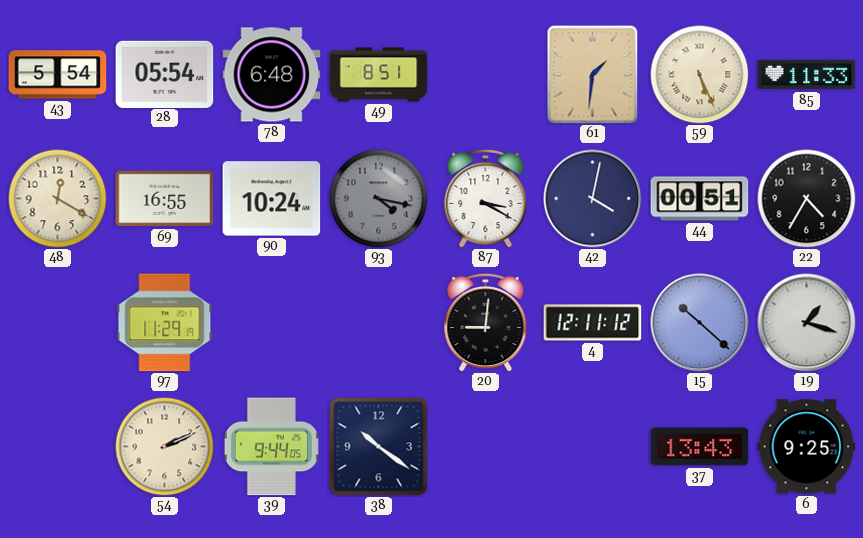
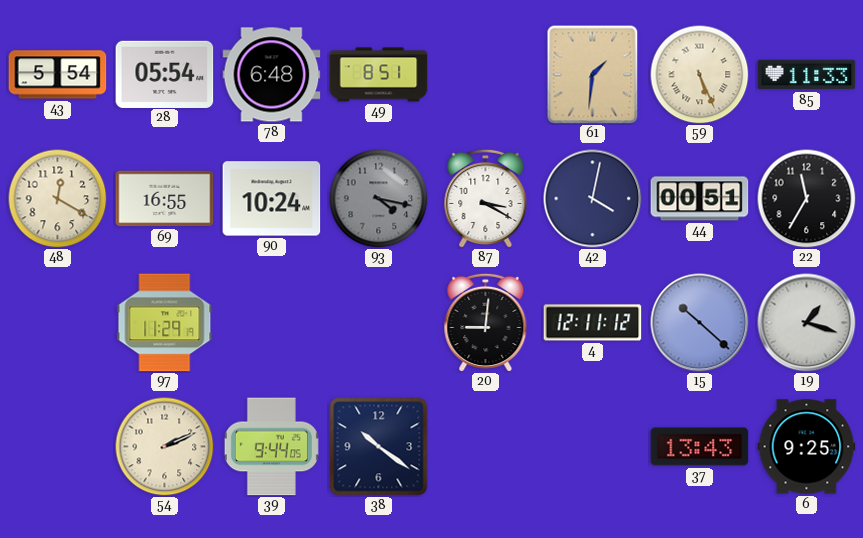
22: 4:35 -> 11:35 (807, 199)
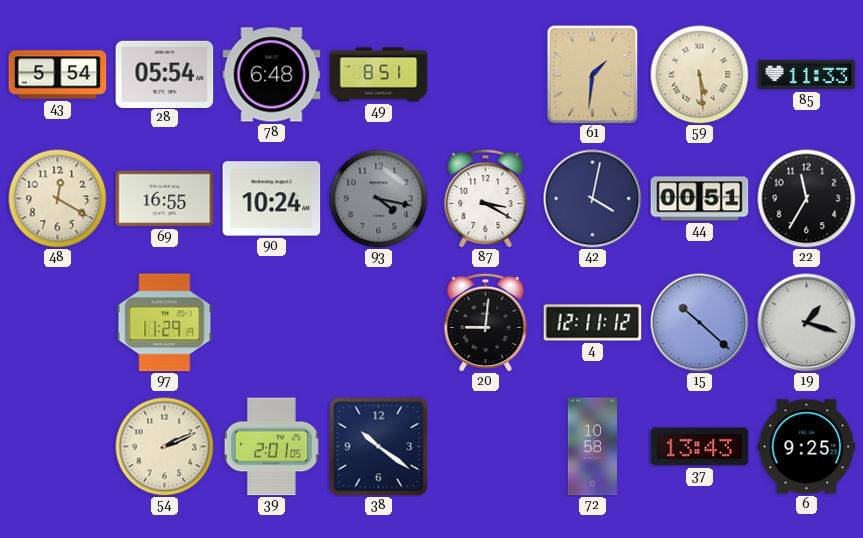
59: 5:26 -> 5:29 (700, 75)
39: 9:44 -> 2:01 (271, 447)
72: none -> 10:58 (592, 447)
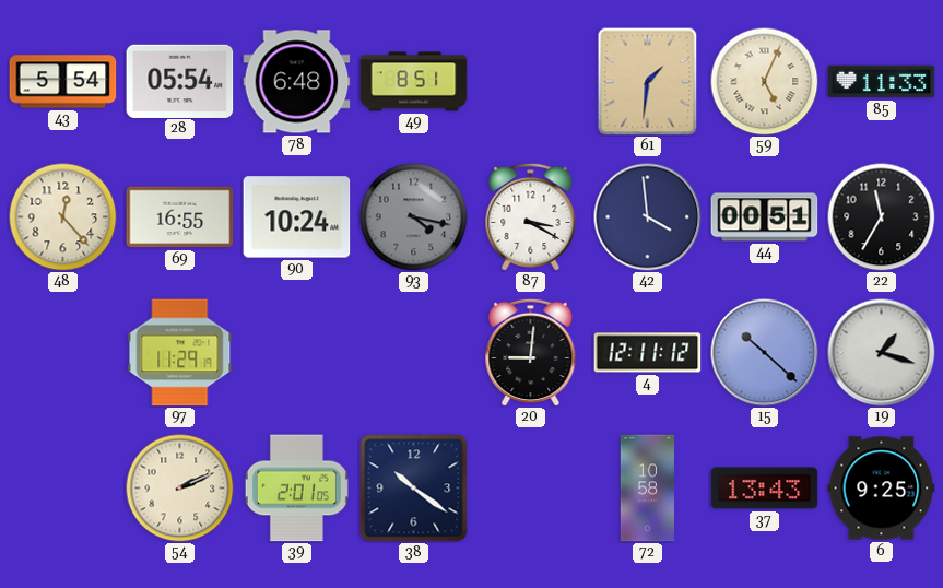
59: 5:29 -> 5:04 (765, 82)
48: 12:20 -> 12:23 (63, 217)
42: 4:02 -> 3:59 (648, 217)
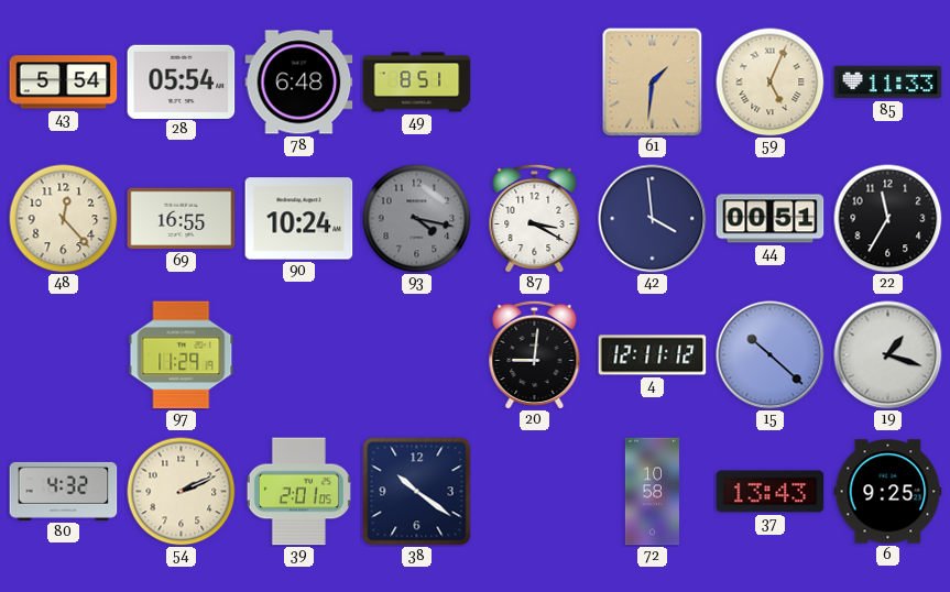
80: none -> 4:32 (64, 491)
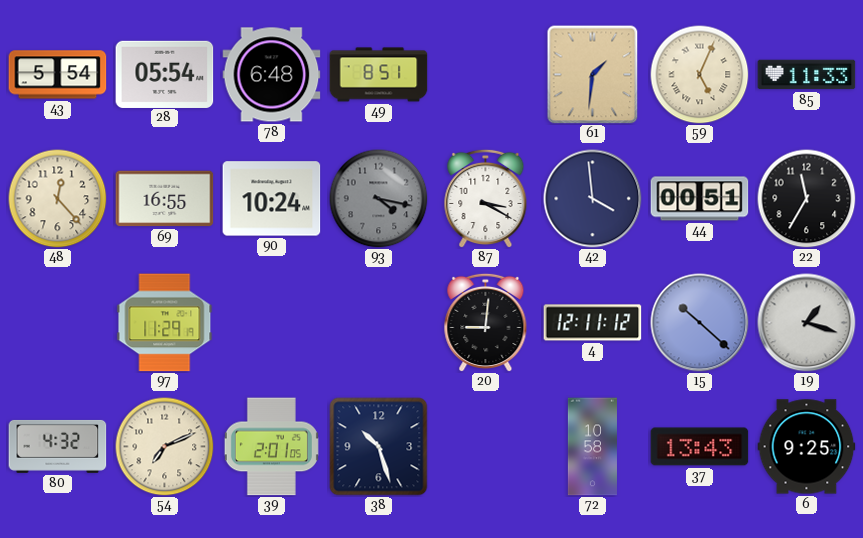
54: 2:11 -> 7:11 (165, 447)
38: 10:21 -> 10:27 (379, 447)
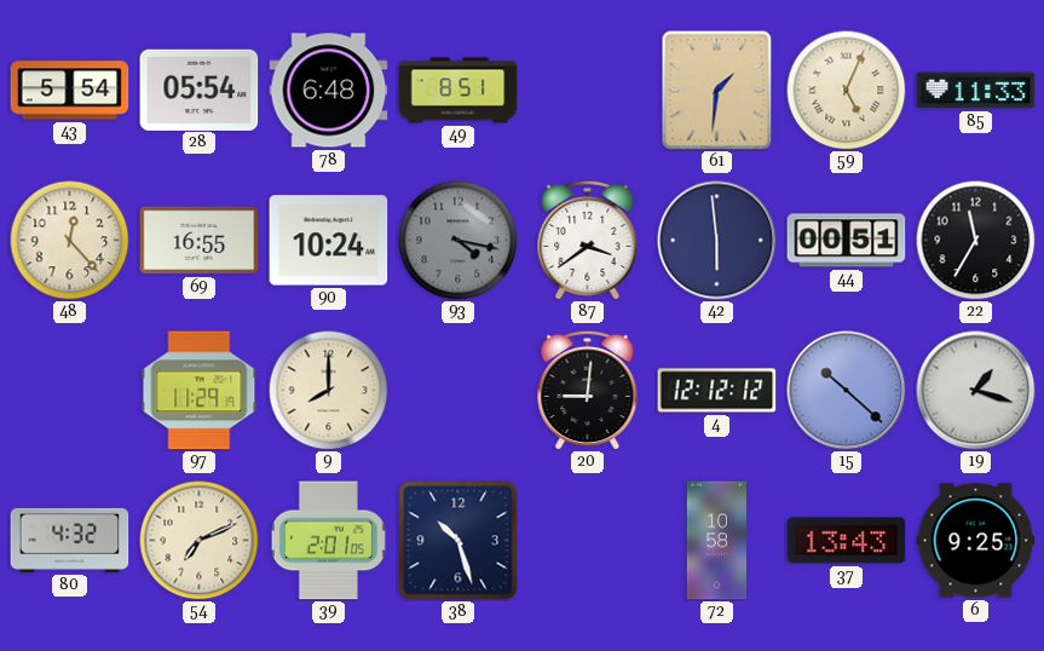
87: 3:20 -> 3:39 (588, 240)
42: 3:59 -> 5:59 (717, 241)
9: none -> 8:00 (329, 391)
4: 12:11 -> 12:12 (717, 391)
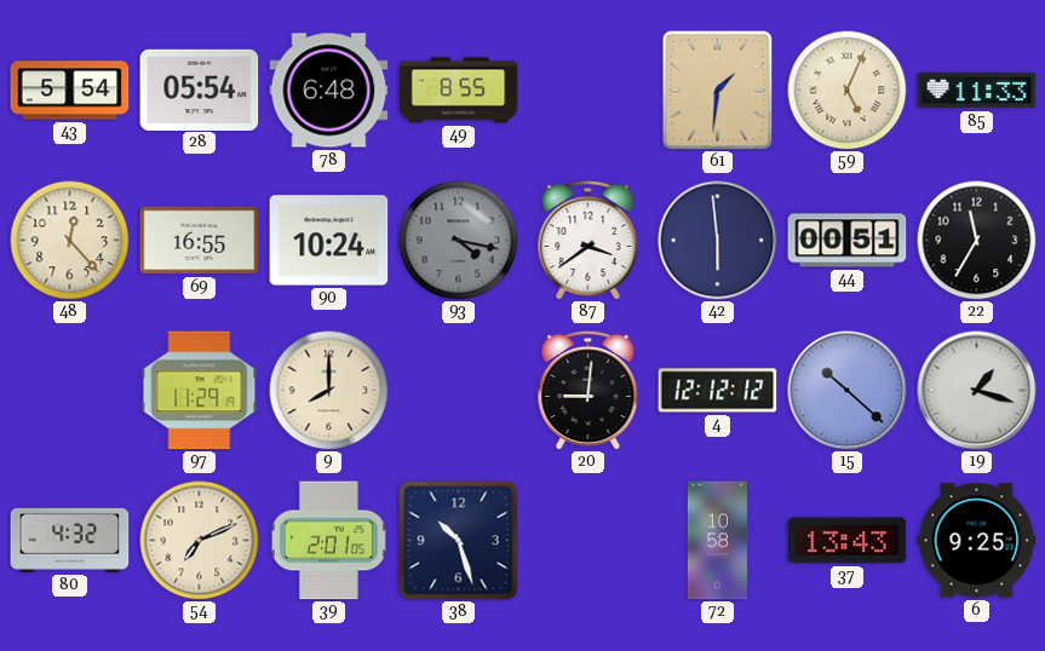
49: 8:51 -> 8:55 (459, 91)
